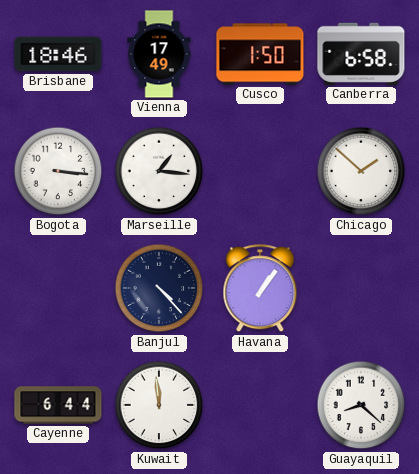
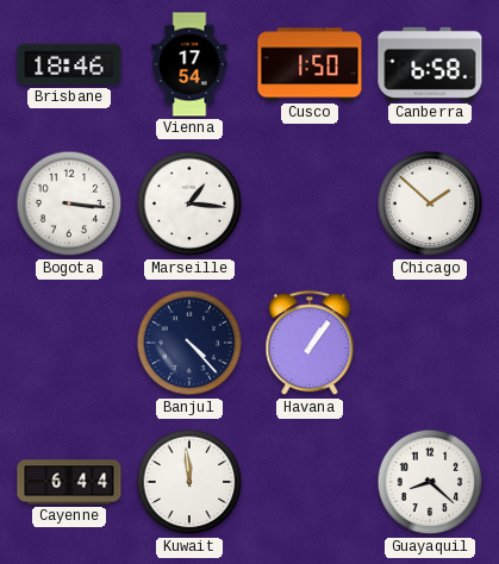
Vienna: 17:49 -> 17:54 (189, 64)
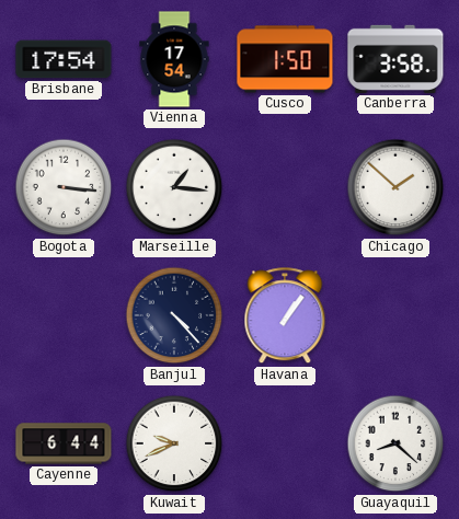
Brisbane: 18:46 -> 17:54 (64, 59)
Canberra: 6:58 -> 3:58 (395, 59)
Kuwait: 11:59 -> 9:41 (174, 443)
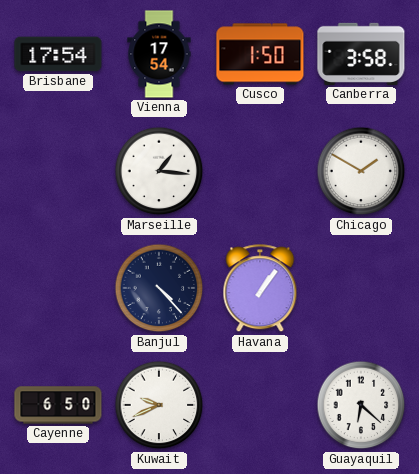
Bogota: 3:16 -> none (64, 187)
Chicago: 1:52 -> 1:50 (361, 171)
Cayenne: 6:44 -> 6:50 (58, 405)
Guayaquil: 8:22 -> 6:22 (361, 405)
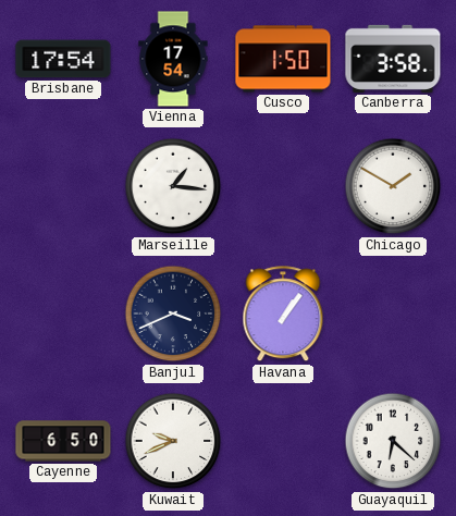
Banjul: 4:23 -> 3:41 (173, 314)
